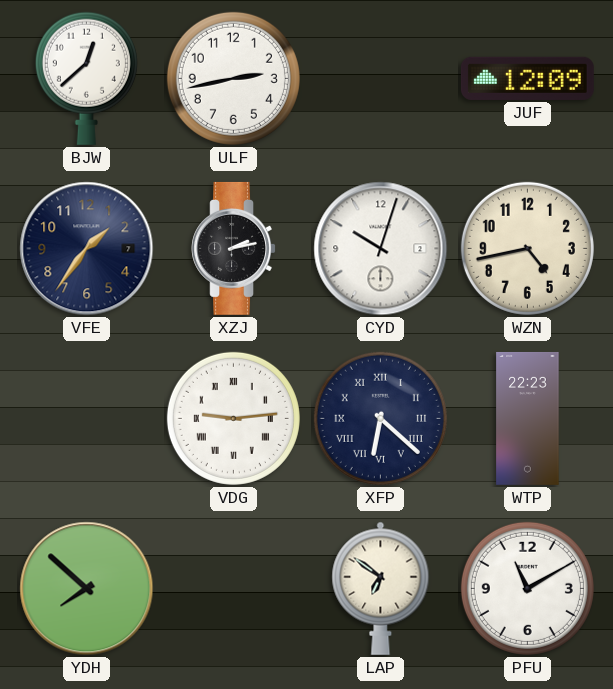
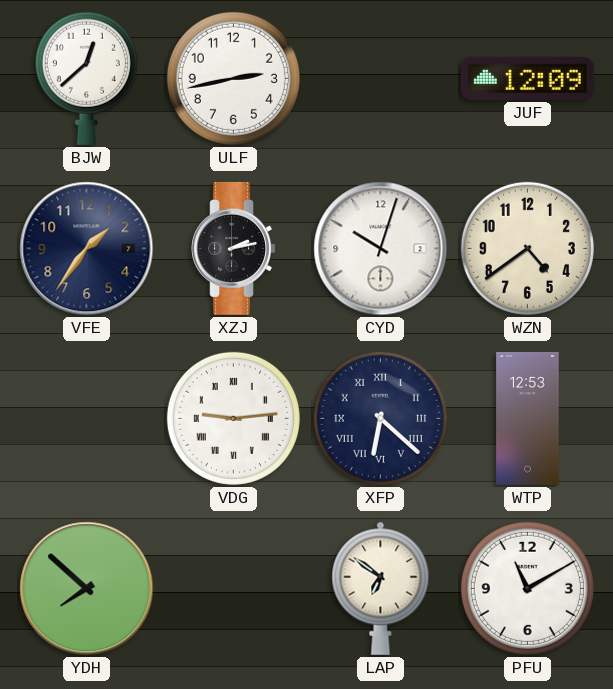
WZN: 4:43 -> 4:39 (527, 248)
WTP: 22:23 -> 12:53 (528, 418)
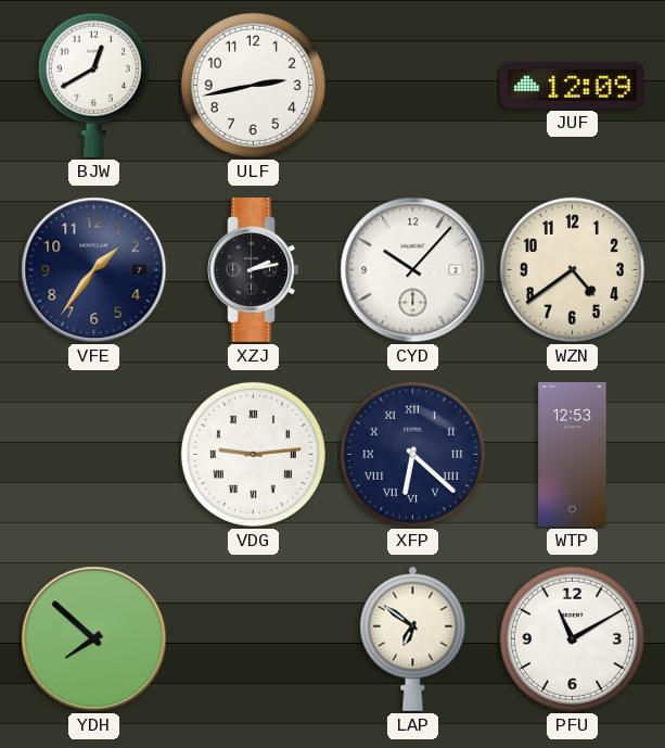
BJW: 12:38 -> 12:40 (93, 85)
CYD: 10:03 -> 10:07 (413, 270)
